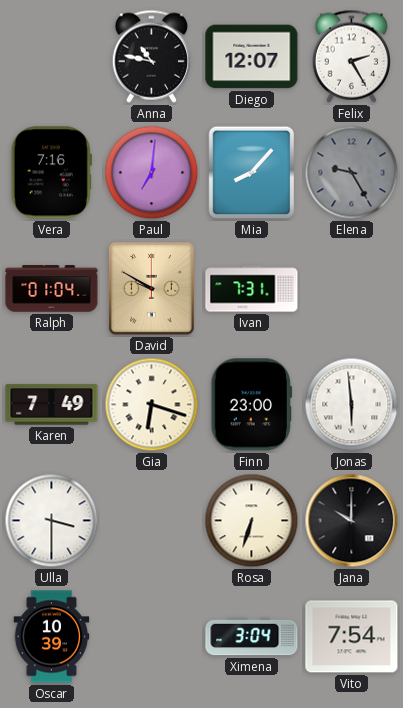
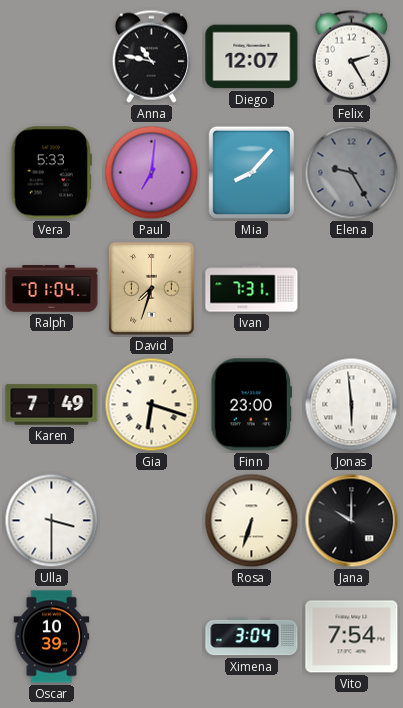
Vera: 7:16 -> 5:33 (51, 173)
David: 9:50 -> 7:33 (151, 289)
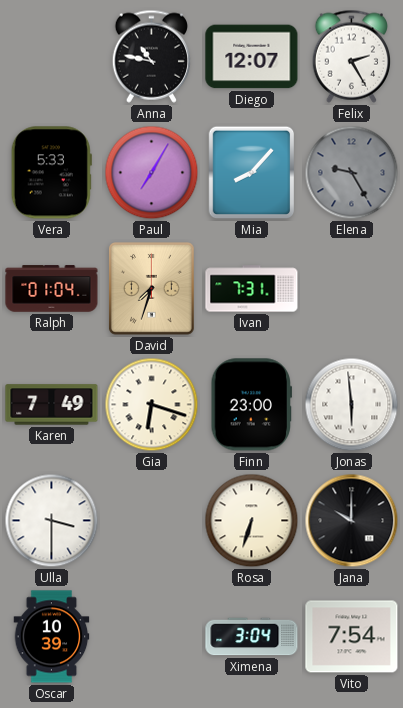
Paul: 7:01 -> 7:05 (152, 173)
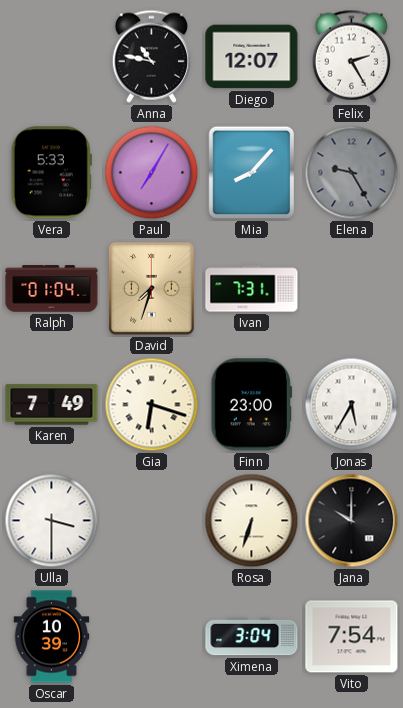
Jonas: 5:59 -> 5:35 (352, 405)
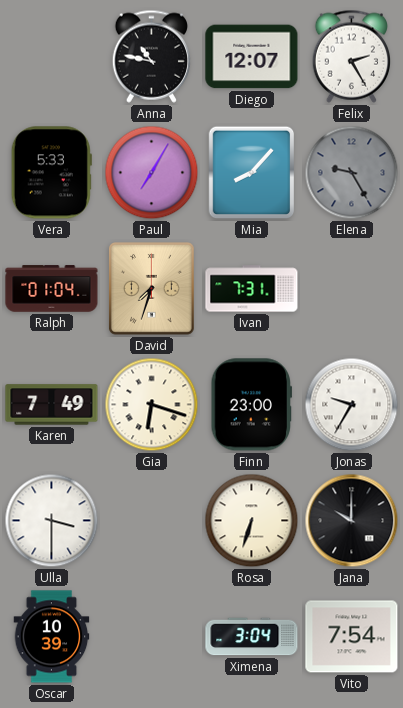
Jonas: 5:35 -> 9:35 (352, 405)
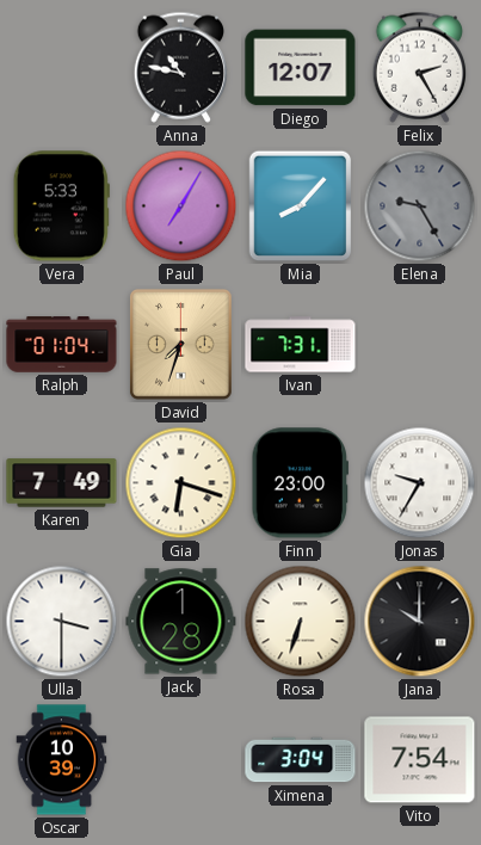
Jack: none -> 1:28 (181, 622)
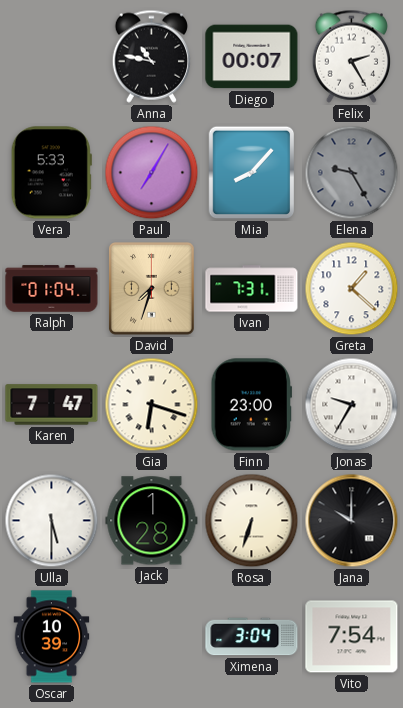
Diego: 12:07 -> 00:07 (252, 57)
Greta: none -> 1:22 (352, 289)
Karen: 7:49 -> 7:47 (52, 405)
Ulla: 3:30 -> 5:30 (52, 521)
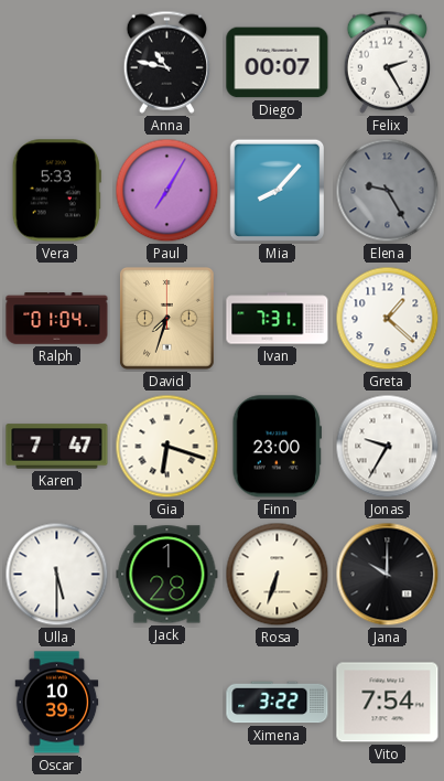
Ximena: 3:04 -> 3:22 (278, 703)
